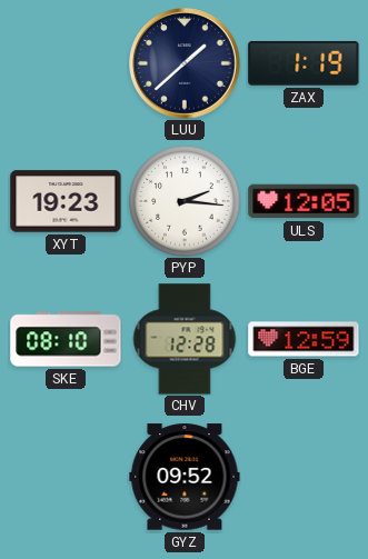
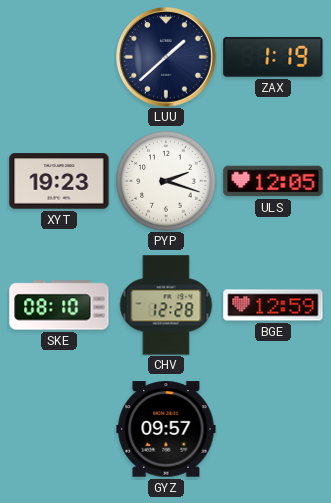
PYP: 2:16 -> 2:18 (166, 181)
GYZ: 09:52 -> 09:57 (166, 429)
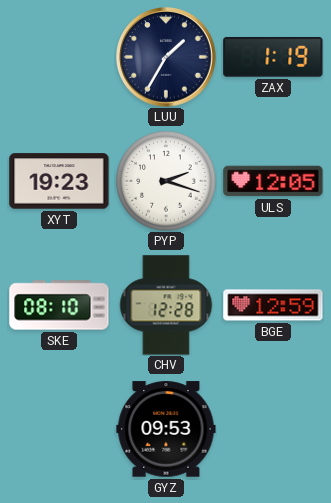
LUU: 1:38 -> 1:35 (167, 58)
GYZ: 09:57 -> 09:53 (166, 429)
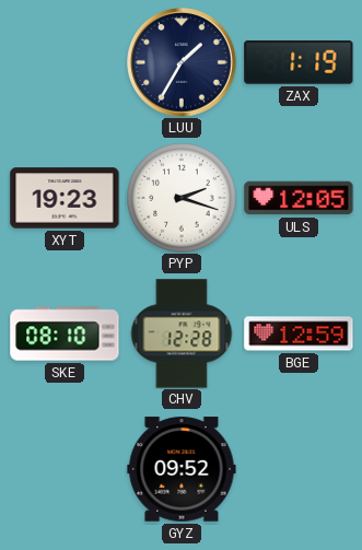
GYZ: 09:53 -> 09:52 (182, 469)
